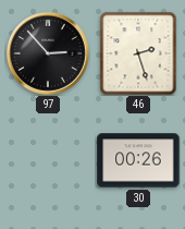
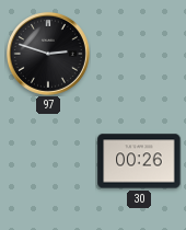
97: 2:53 -> 2:48 (48, 54)
46: 2:27 -> none (138, 53)
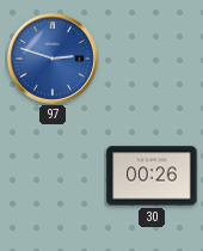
97 dial: black -> blue (53, 59)
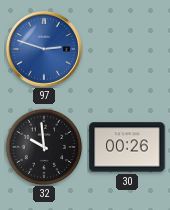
32: none -> 9:59 (44, 147)
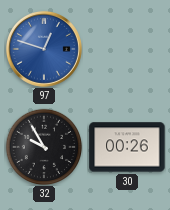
97: 2:48 -> 12:48 (44, 49)
32: 9:59 -> 9:55 (44, 147)
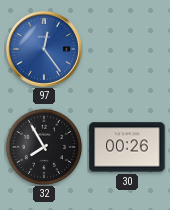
97: 12:48 -> 12:24 (44, 49)
32: 9:55 -> 7:55 (44, 147)
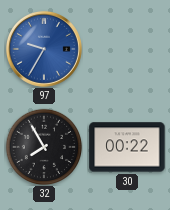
97: 12:24 -> 9:35 (44, 49)
30: 00:26 -> 00:22 (127, 147)
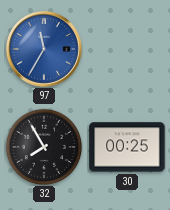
97: 9:35 -> 11:35 (44, 49)
30: 00:22 -> 00:25 (127, 147)
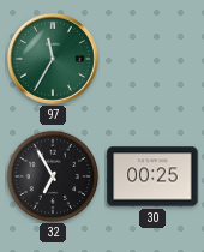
97 dial: blue -> green (53, 59)
32: 7:55 -> 6:55 (53, 176)
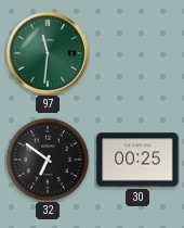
97: 11:35 -> 11:31 (48, 53)
32: 6:55 -> 6:51 (48, 160)
